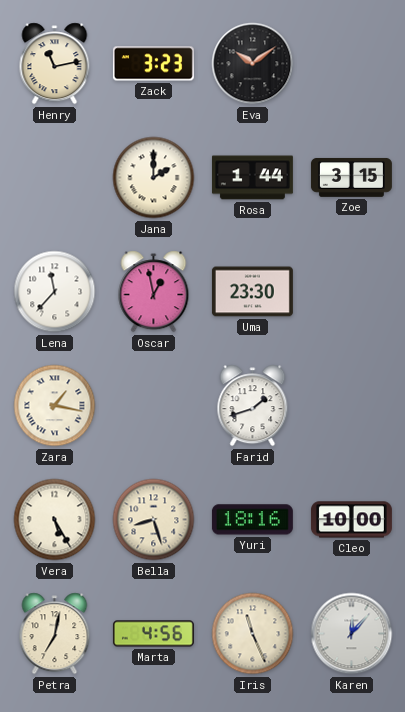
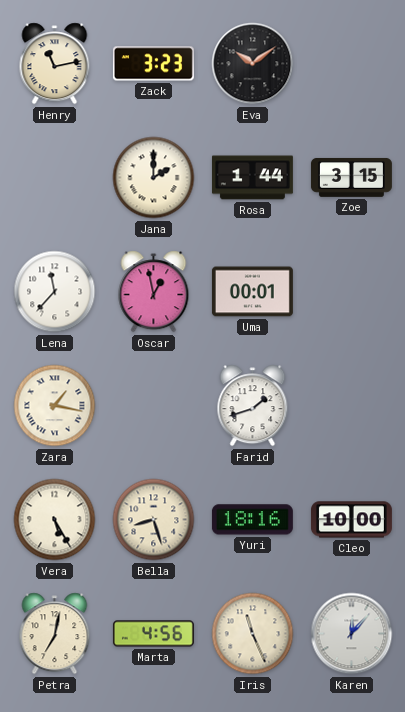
Uma: 23:30 -> 00:01 (252, 292)
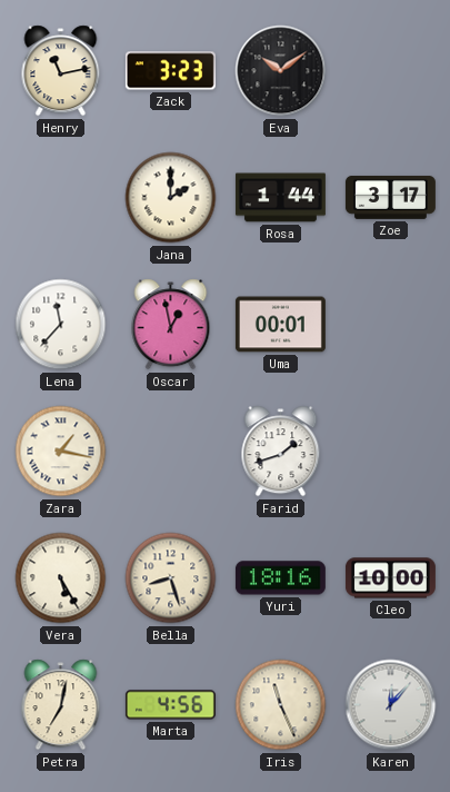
Zoe: 3:15 -> 3:17 (390, 197)
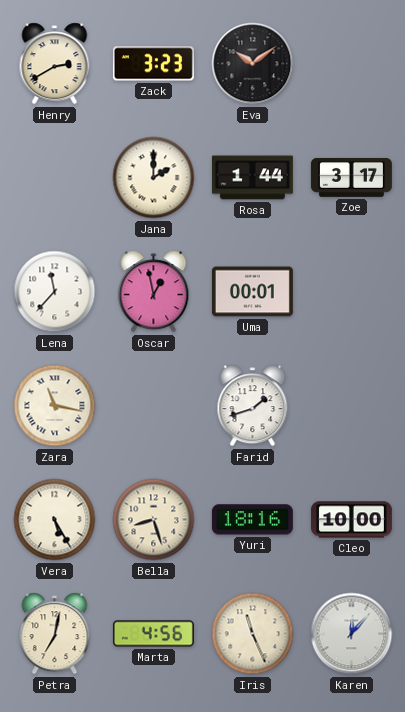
Henry: 11:13 -> 2:40 (55, 64)
Zara: 1:17 -> 11:17 (55, 406)
